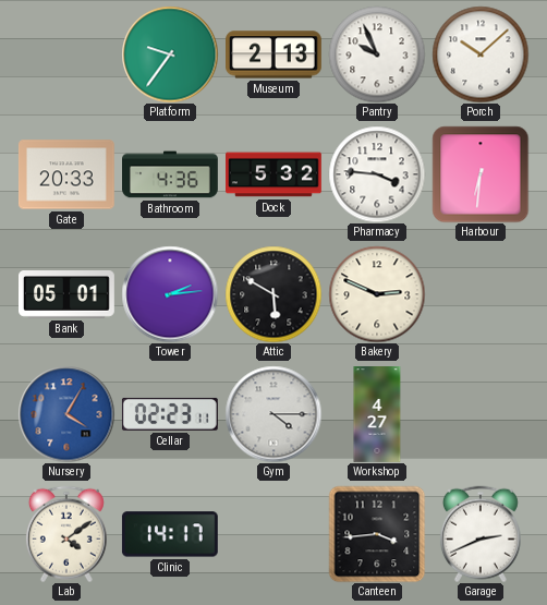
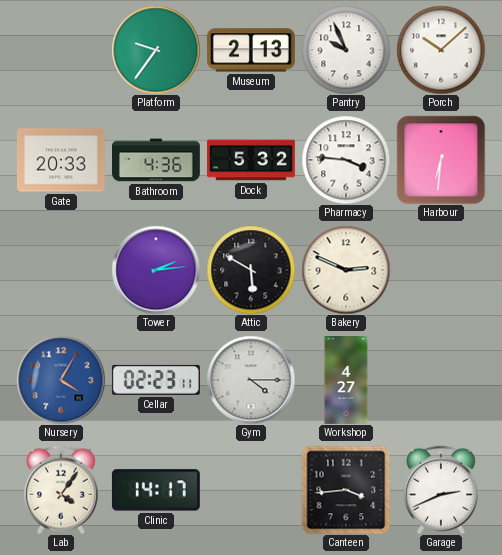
Bank: 05:01 -> none (68, 295)
Lab: 4:09 -> 4:06 (61, 490)
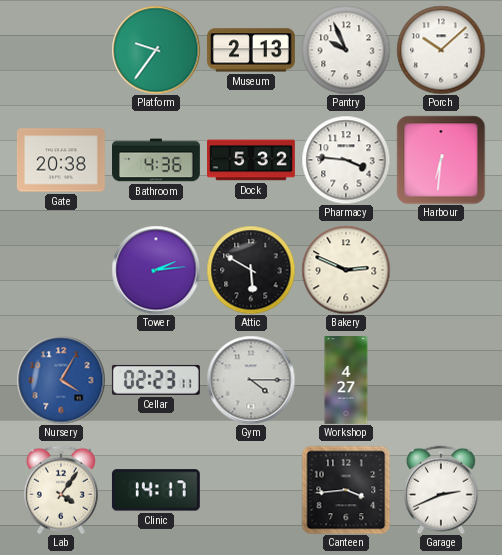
Gate: 20:33 -> 20:38 (61, 160)
